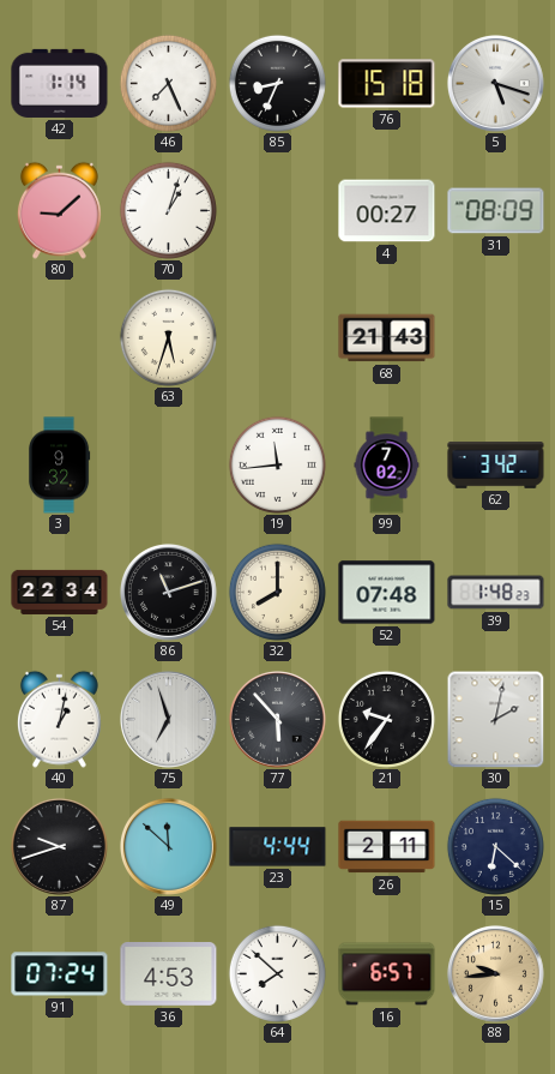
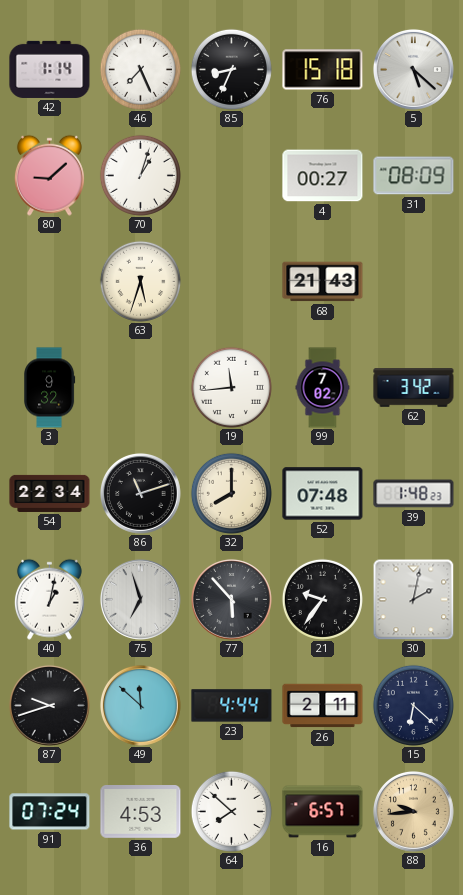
5: 5:18 -> 5:22 (413, 69)
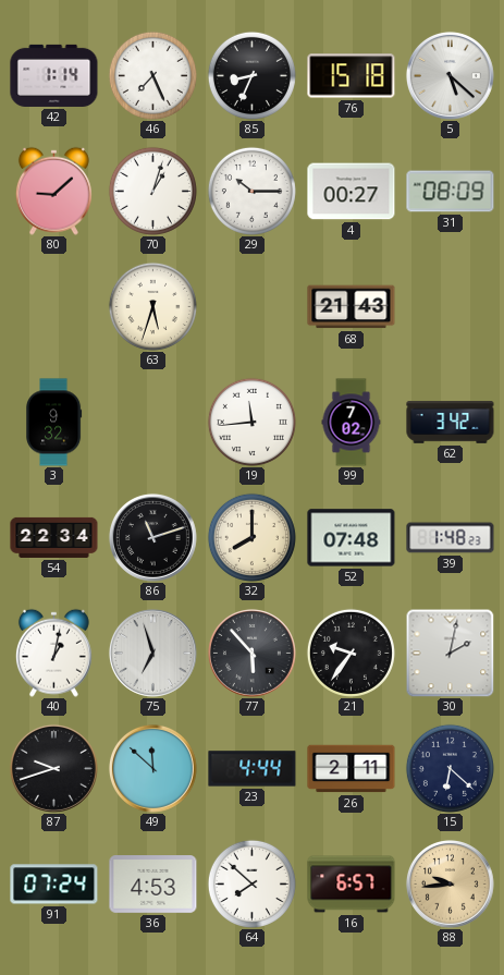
29: none -> 10:15 (251, 191)
